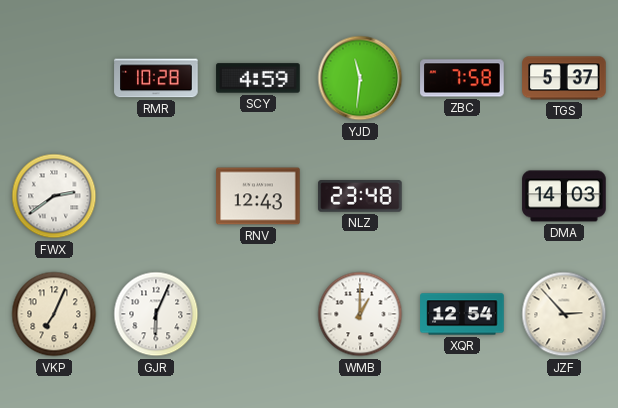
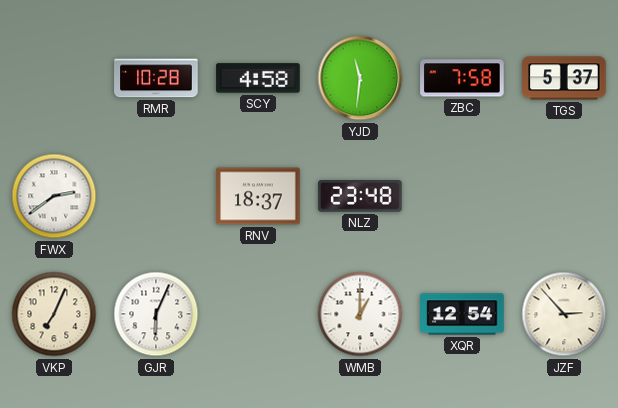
SCY: 4:59 -> 4:58 (258, 78)
RNV: 12:43 -> 18:37 (258, 196)
DMA: 14:03 -> none (564, 196)
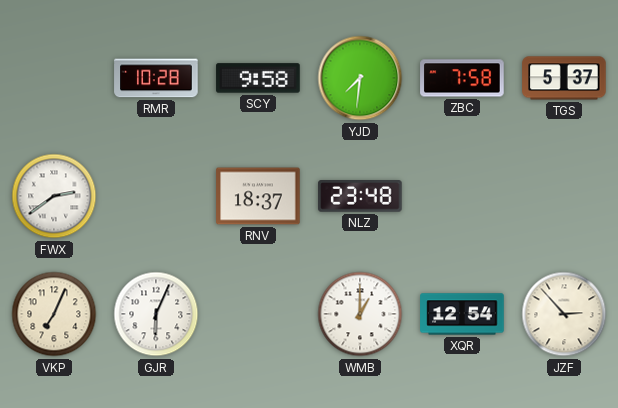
SCY: 4:58 -> 9:58 (258, 78)
YJD: 11:31 -> 7:31 (360, 78)
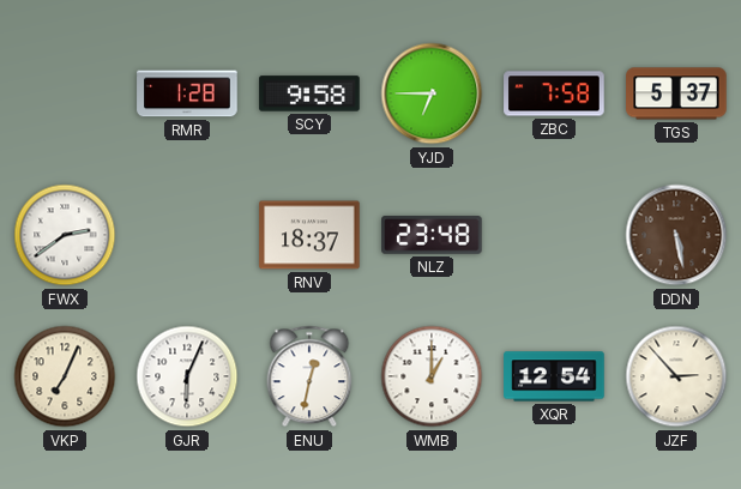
RMR: 10:28 -> 1:28 (187, 93)
YJD: 7:31 -> 6:45 (432, 93)
DDN: none -> 5:28 (676, 235)
ENU: none -> 12:32 (309, 376)
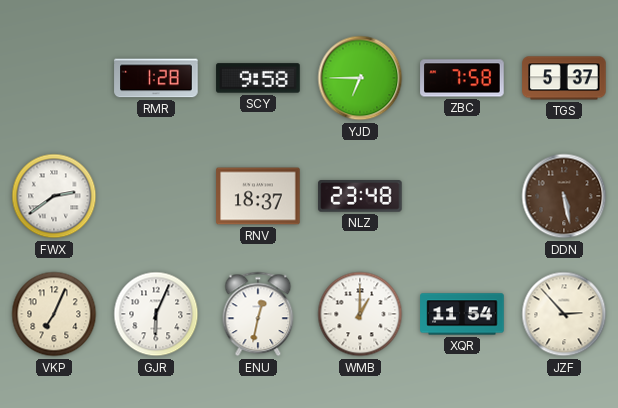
XQR: 12:54 -> 11:54 (462, 314)
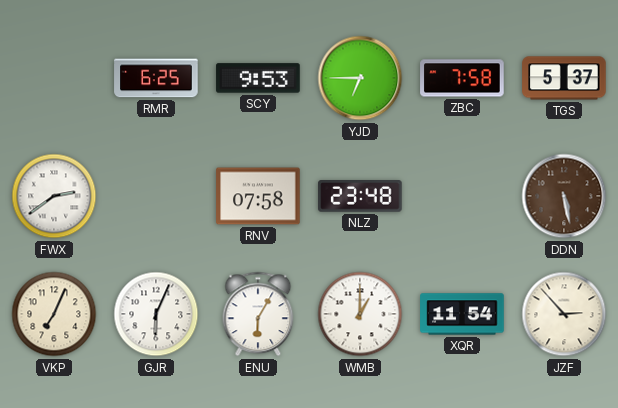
RMR: 1:28 -> 6:25 (156, 78)
SCY: 9:58 -> 9:53 (258, 78)
RNV: 18:37 -> 07:58 (258, 196)
ENU: 12:32 -> 6:05 (258, 314)
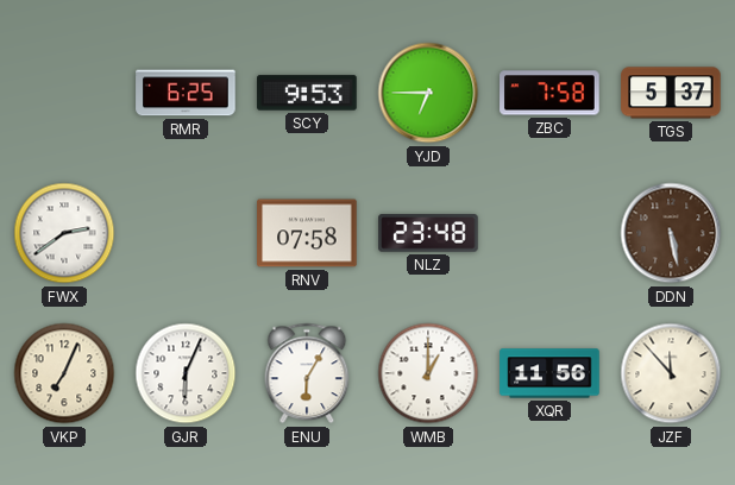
XQR: 11:54 -> 11:56 (549, 373)
JZF: 2:53 -> 11:53 (671, 373)
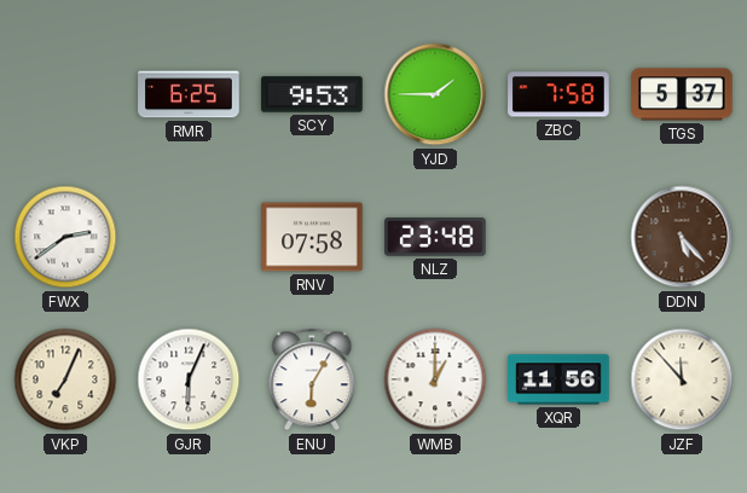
YJD: 6:45 -> 1:45 (435, 94)
DDN: 5:28 -> 5:23 (682, 237)
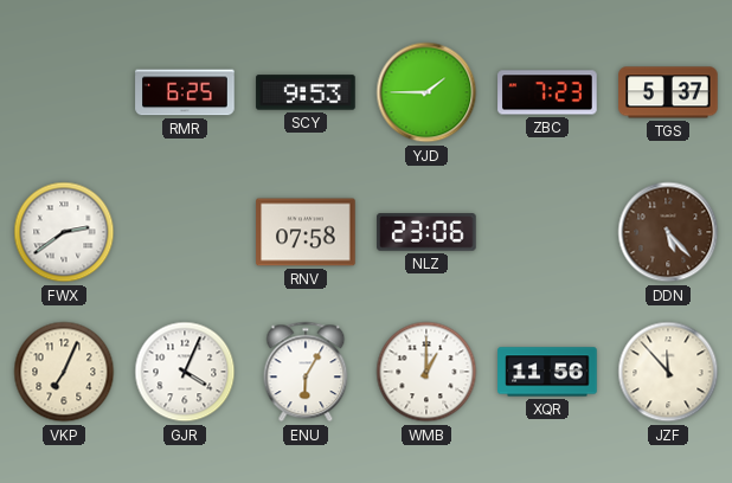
ZBC: 7:58 -> 7:23 (547, 92)
NLZ: 23:48 -> 23:06 (426, 233)
GJR: 6:04 -> 4:04 (185, 372)
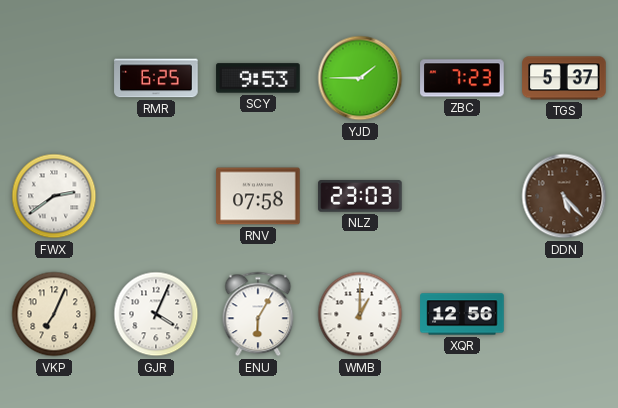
NLZ: 23:06 -> 23:03 (360, 197)
XQR: 11:56 -> 12:56 (462, 314)
JZF: 11:53 -> none (668, 372)
